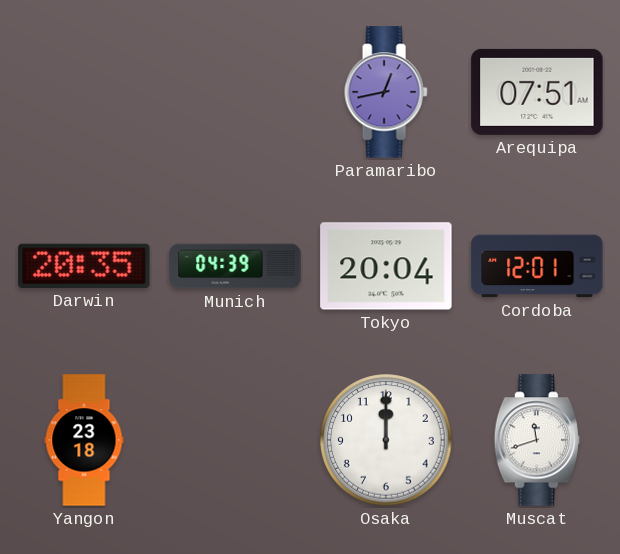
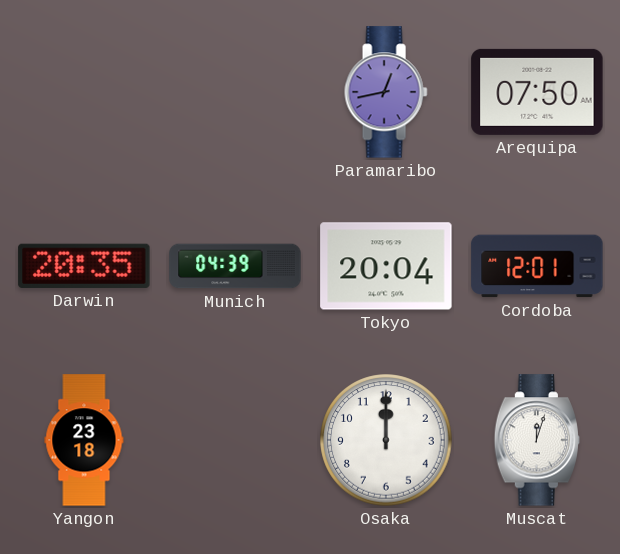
Arequipa: 07:51 -> 07:50 (537, 92)
Muscat: 11:42 -> 12:03 (537, 440)
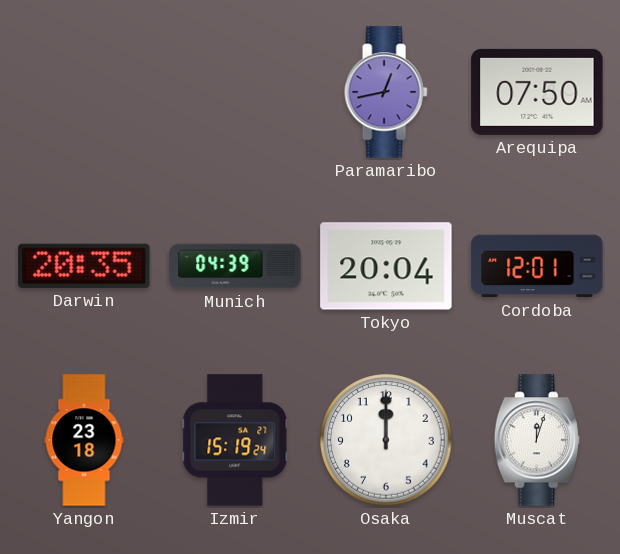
Izmir: none -> 15:19 (235, 440)
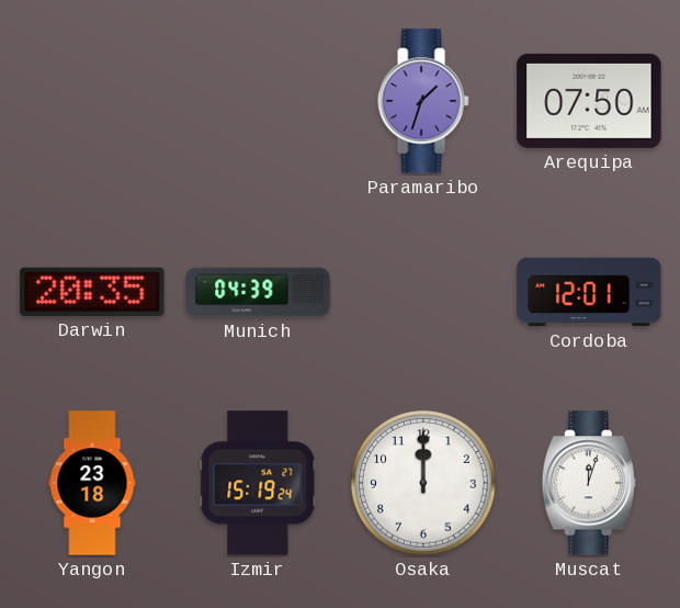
Paramaribo: 12:43 -> 1:33 (423, 101)
Tokyo: 20:04 -> none (386, 266)
